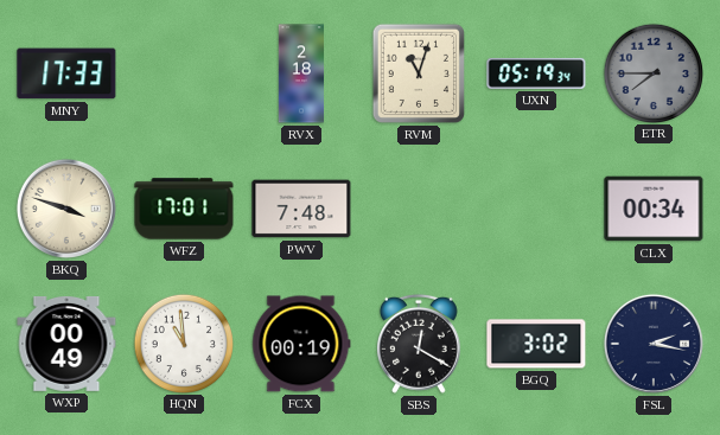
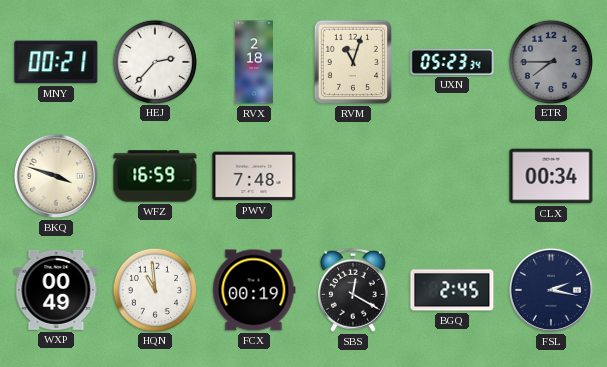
MNY: 17:33 -> 00:21 (56, 62)
HEJ: none -> 2:37 (154, 61)
UXN: 05:19 -> 05:23 (452, 62)
WFZ: 17:01 -> 16:59 (155, 176)
BGQ: 3:02 -> 2:45 (452, 290)
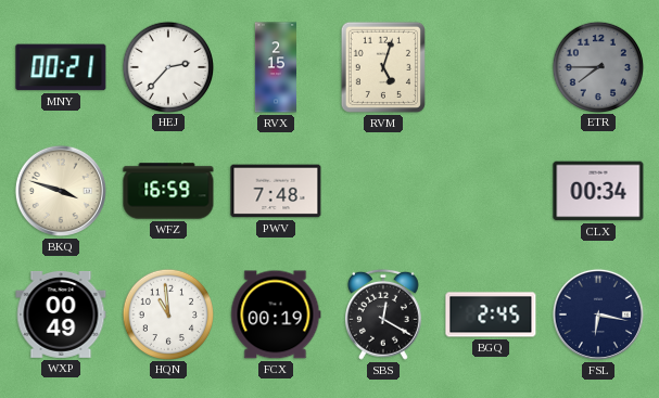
RVX: 2:18 -> 2:15 (275, 67)
RVM: 11:03 -> 5:03 (383, 67)
UXN: 05:23 -> none (452, 62)
FSL: 2:17 -> 6:17 (598, 314)
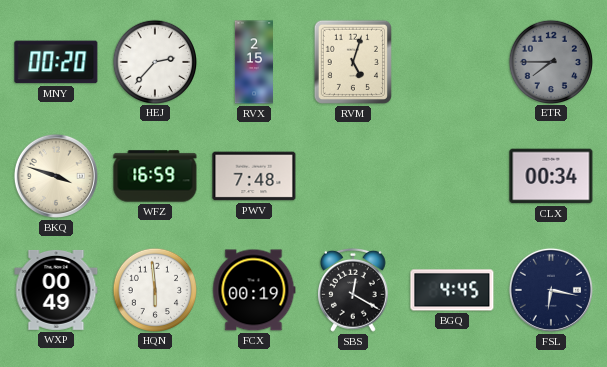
MNY: 00:21 -> 00:20 (56, 62)
HQN: 10:59 -> 5:59 (154, 289)
BGQ: 2:45 -> 4:45 (452, 290)
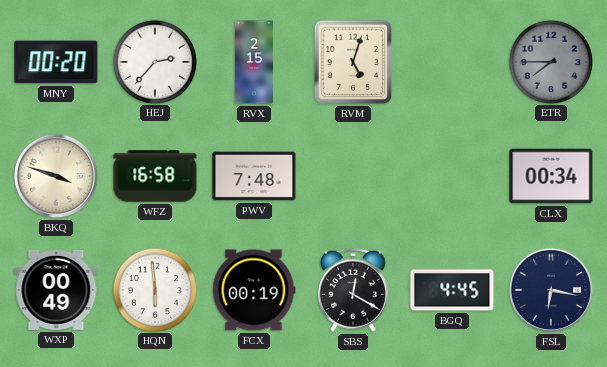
WFZ: 16:59 -> 16:58 (155, 176)
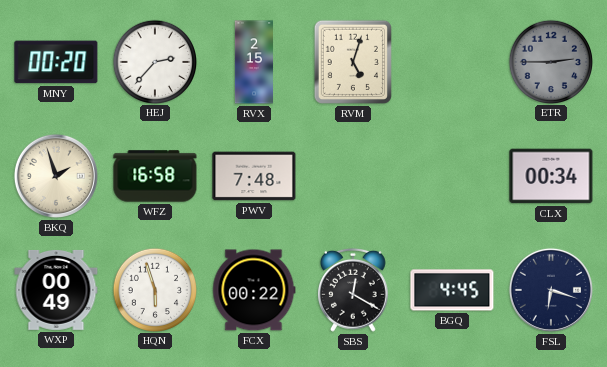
ETR: 7:45 -> 2:45 (550, 61)
BKQ: 3:48 -> 1:57 (56, 176)
HQN: 5:59 -> 5:57 (154, 289)
FCX: 00:19 -> 00:22 (254, 290)
FSL: 6:17 -> 6:18 (551, 290)
